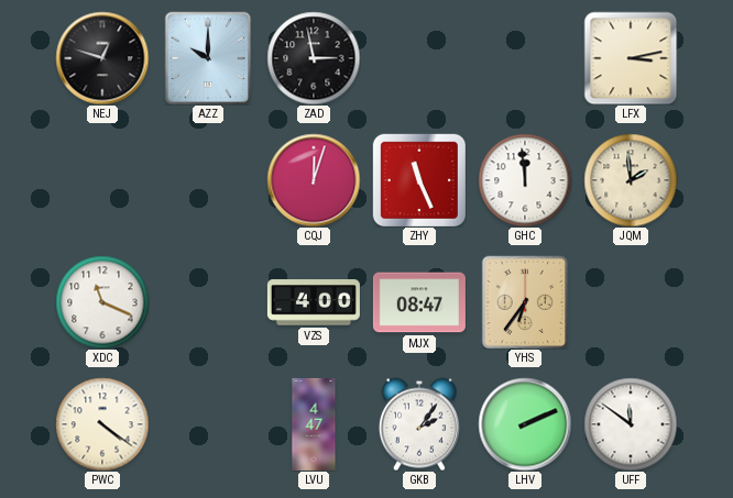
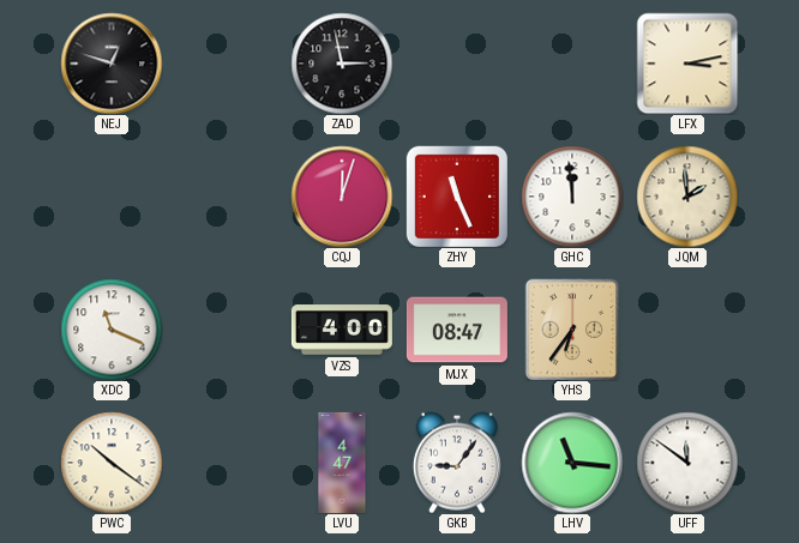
AZZ: 10:00 -> none (208, 58)
PWC: 4:21 -> 10:21 (112, 463)
GKB: 2:06 -> 9:06 (457, 463)
LHV: 2:11 -> 11:16 (572, 463)
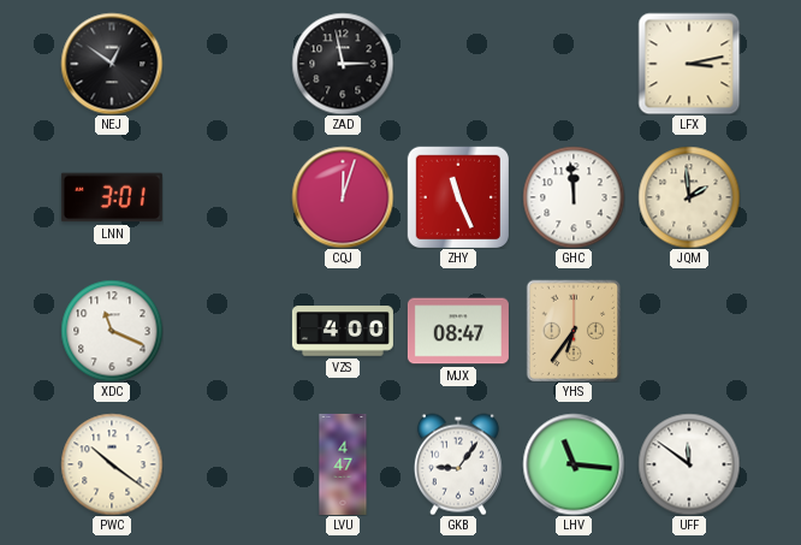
NEJ: 12:48 -> 12:51 (112, 64)
LNN: none -> 3:01 (112, 197)
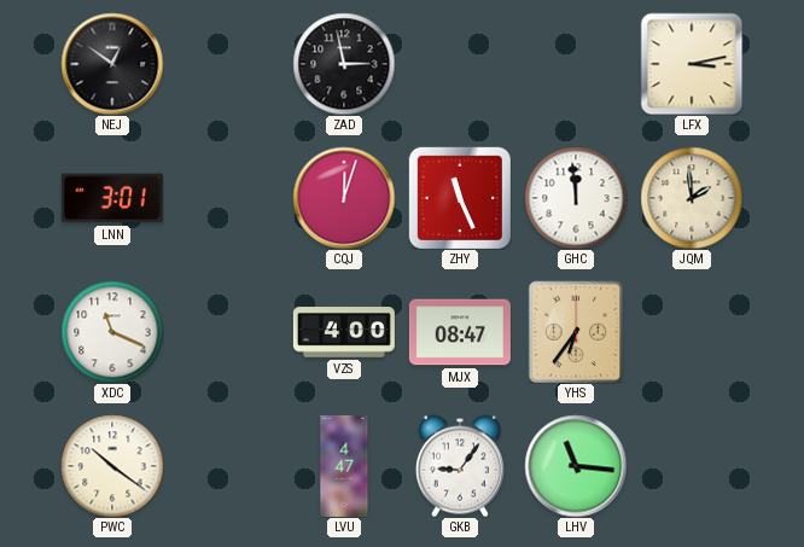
UFF: 11:51 -> none (689, 464)
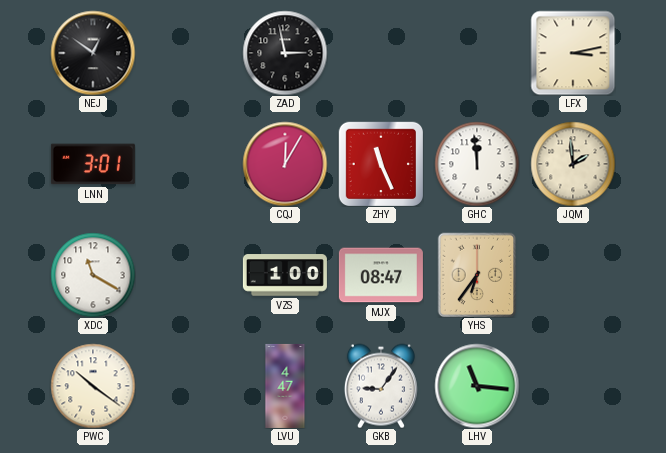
CQJ: 12:03 -> 12:05 (285, 164)
XDC: 11:19 -> 11:20 (93, 275)
VZS: 4:00 -> 1:00 (285, 275)
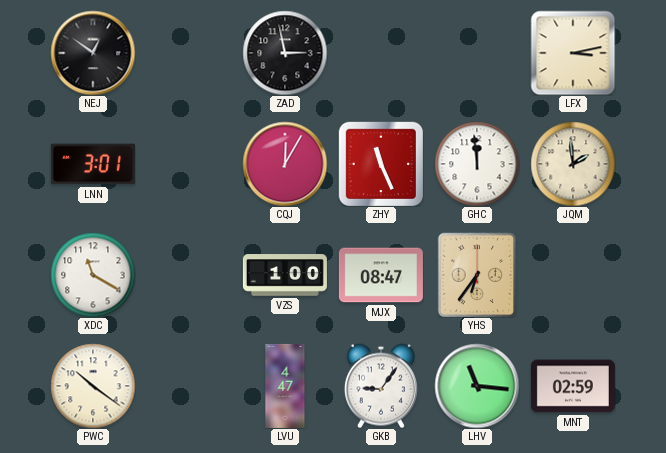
MNT: none -> 02:59 (573, 386)
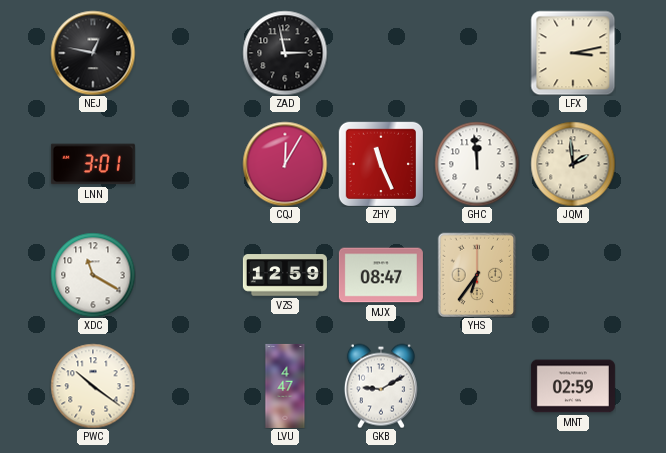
NEJ: 12:51 -> 12:47 (93, 53)
VZS: 1:00 -> 12:59 (285, 275)
GKB: 9:06 -> 9:10 (381, 386)
LHV: 11:16 -> none (477, 386)
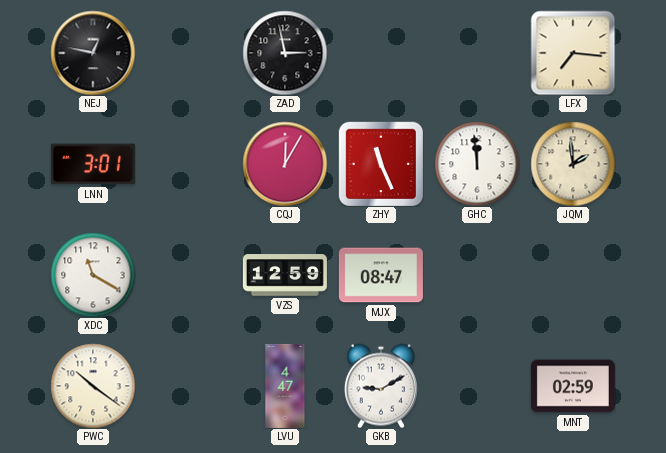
LFX: 3:13 -> 7:16 (573, 53)
YHS: 6:36 -> none (477, 275)
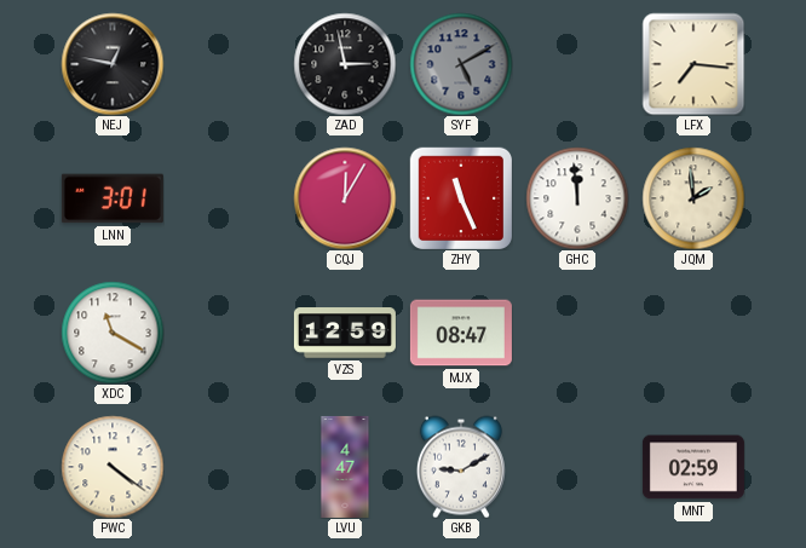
SYF: none -> 5:10 (461, 64)
PWC: 10:21 -> 4:21 (113, 467)
